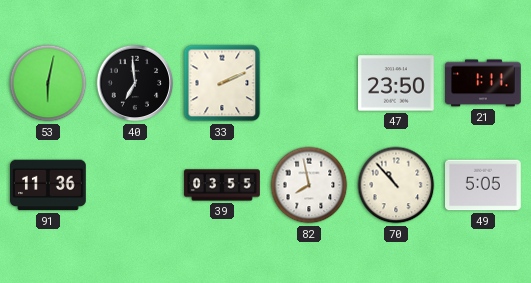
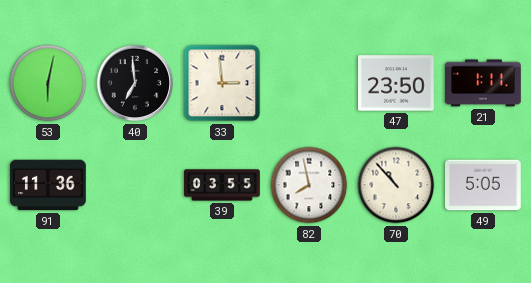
33: 2:11 -> 2:59 (222, 83)
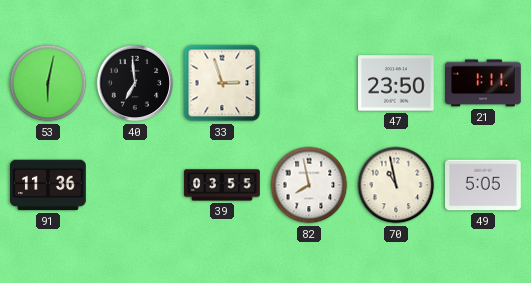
33: 2:59 -> 2:57 (222, 83)
70: 10:53 -> 10:58 (396, 185)
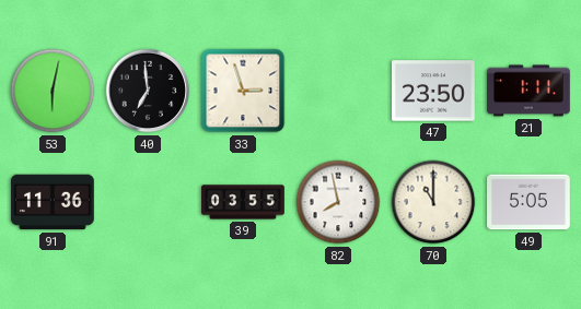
70: 10:58 -> 11:00 (433, 202)
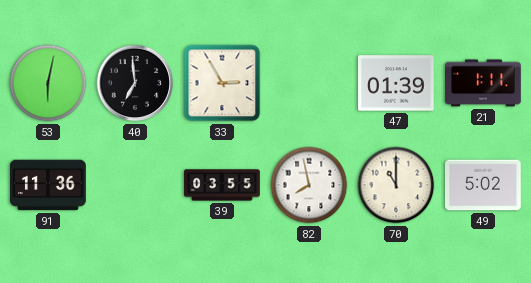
33: 2:57 -> 2:55 (222, 83)
47: 23:50 -> 01:39 (397, 83)
49: 5:05 -> 5:02 (484, 185)
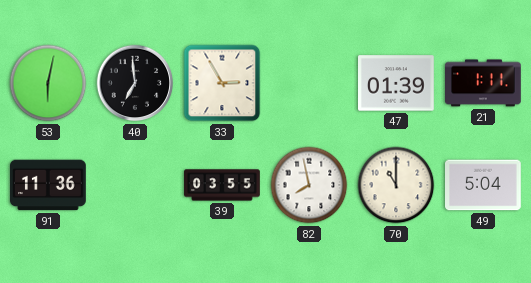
49: 5:02 -> 5:04 (484, 185)
